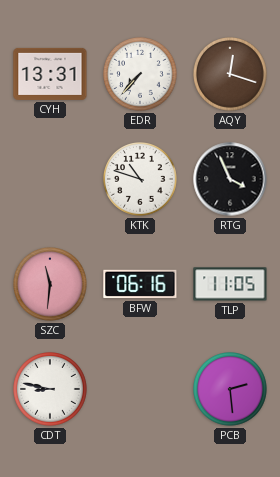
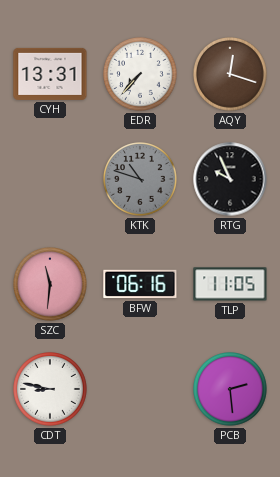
KTK dial: white -> grey (141, 180)
RTG: 3:56 -> 9:56 (230, 179)
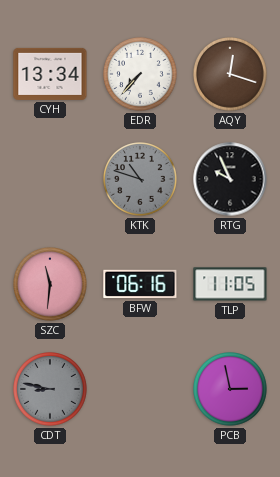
CYH: 13:31 -> 13:34 (50, 74)
CDT dial: white -> grey (51, 390)
PCB: 2:29 -> 2:58 (231, 390)
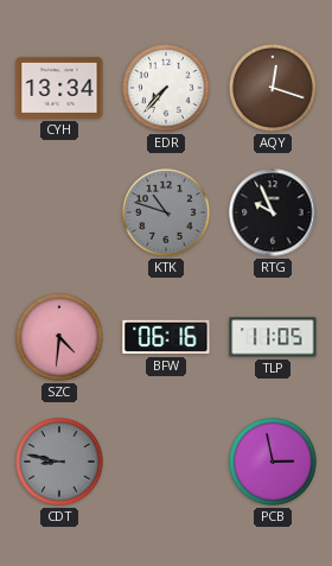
SZC: 11:31 -> 4:31 (60, 338)
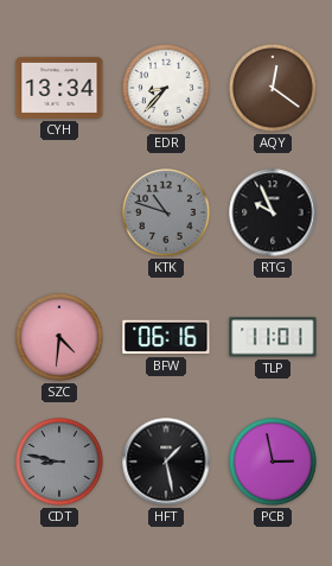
EDR: 7:37 -> 8:37 (167, 89)
AQY: 12:18 -> 12:21 (274, 89)
TLP: 11:05 -> 11:01 (273, 337)
HFT: none -> 1:28 (166, 462)
